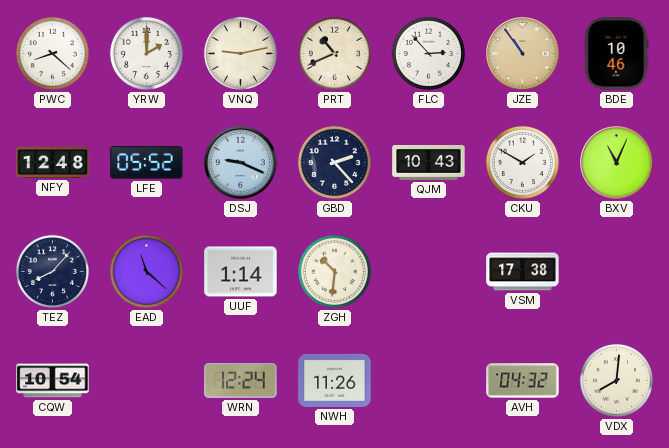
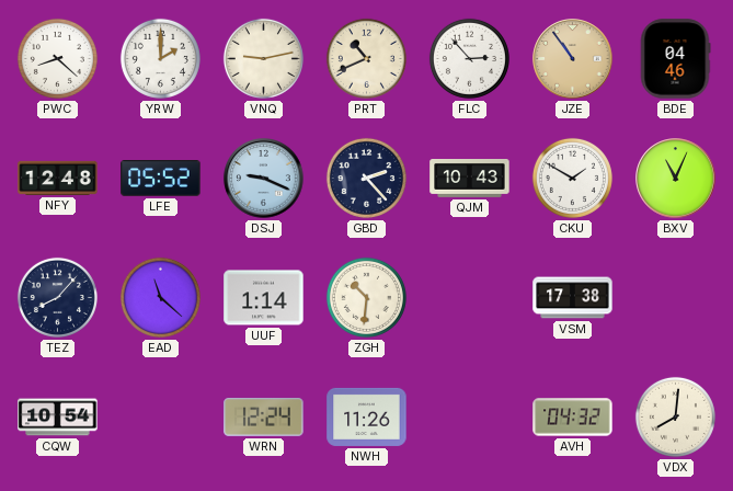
BDE: 10:46 -> 04:46 (675, 59)
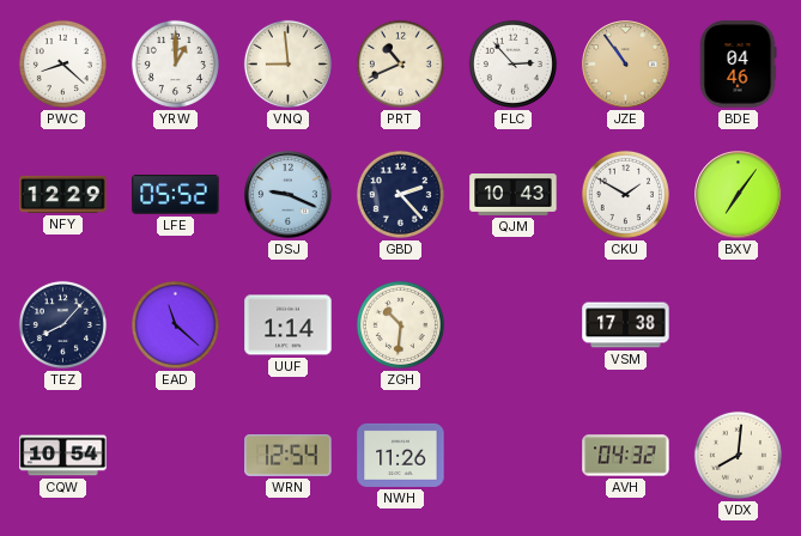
YRW: 2:00 -> 1:00 (175, 63)
VNQ: 9:13 -> 8:59 (287, 63)
NFY: 12:48 -> 12:29 (63, 194)
BXV: 11:04 -> 7:06 (739, 195)
WRN: 12:24 -> 12:54 (289, 456)
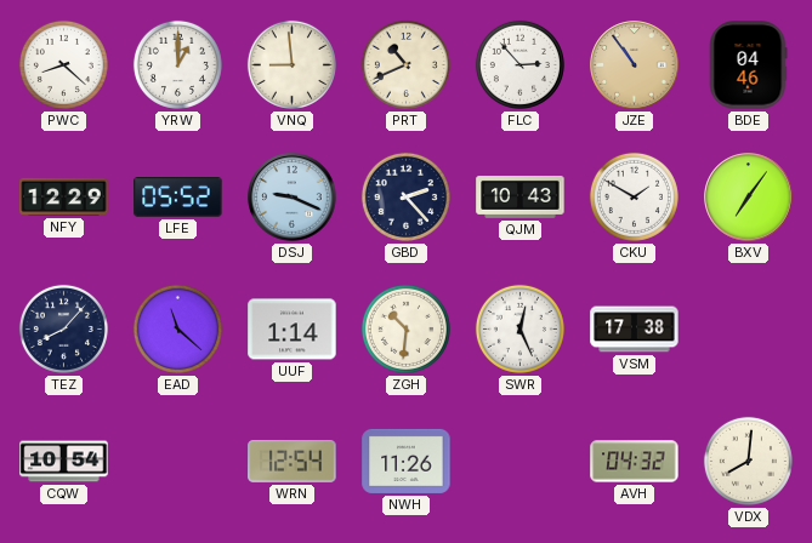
SWR: none -> 12:26 (519, 328)
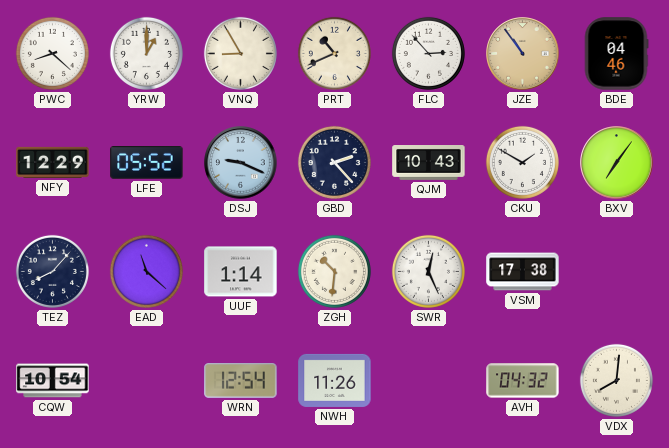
VNQ: 8:59 -> 8:55 (240, 53)
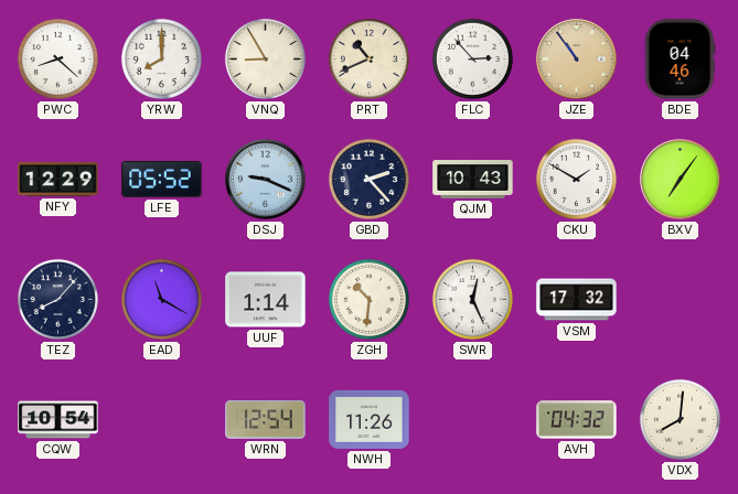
YRW: 1:00 -> 8:00 (161, 58)
EAD: 11:22 -> 11:20 (161, 299)
VSM: 17:38 -> 17:32 (577, 300)
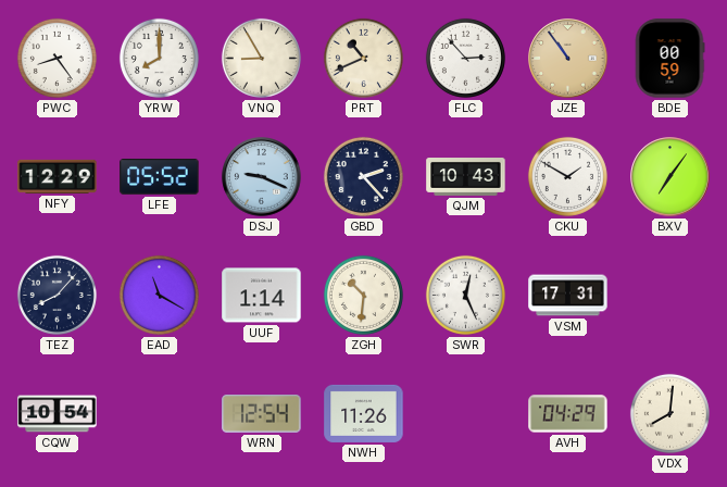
PWC: 8:22 -> 8:24 (57, 58)
BDE: 04:46 -> 00:59 (669, 59)
VSM: 17:32 -> 17:31 (568, 296)
AVH: 04:32 -> 04:29 (568, 414)
